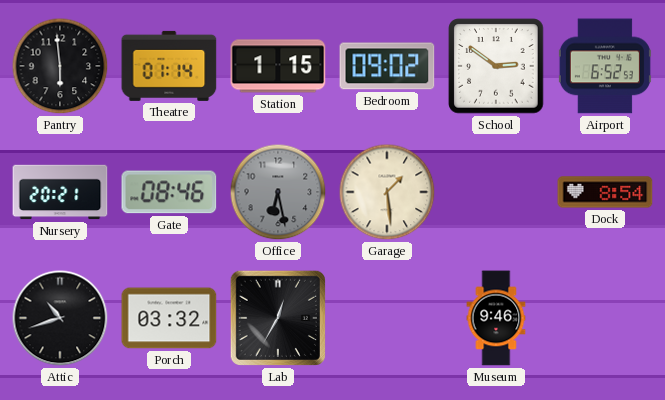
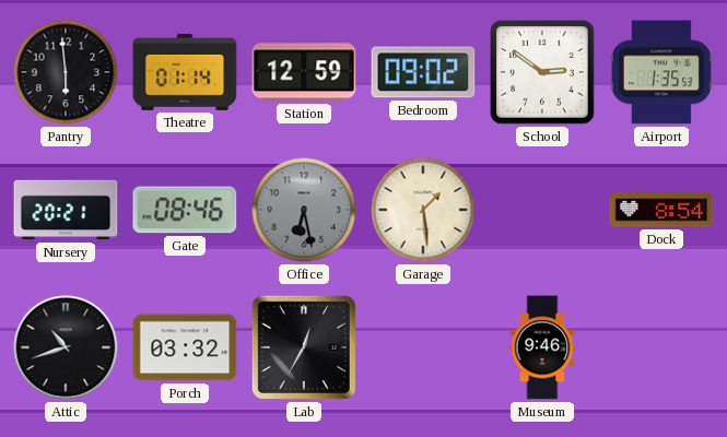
Station: 1:15 -> 12:59 (304, 72)
Airport: 6:52 -> 1:35 (661, 72)
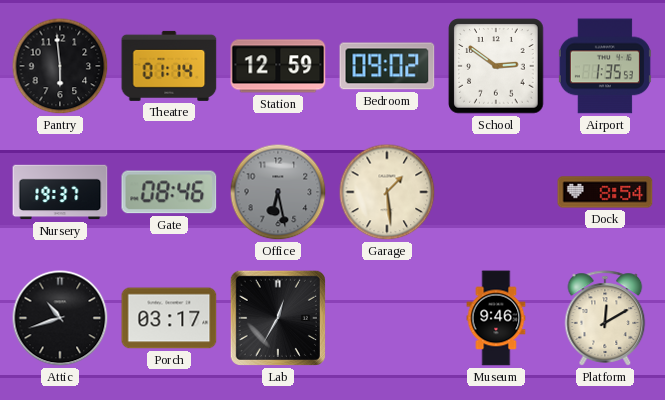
Nursery: 20:21 -> 19:37 (60, 192)
Porch: 03:32 -> 03:17 (169, 318)
Platform: none -> 12:10 (605, 318)
